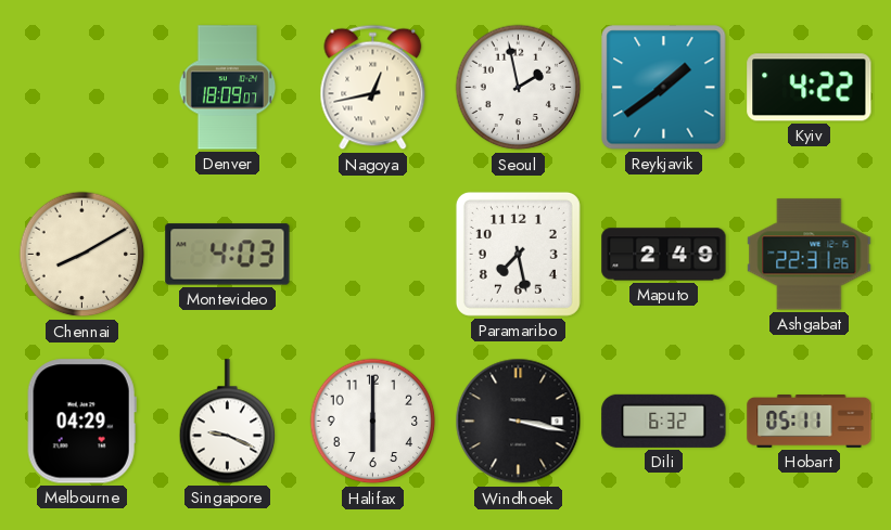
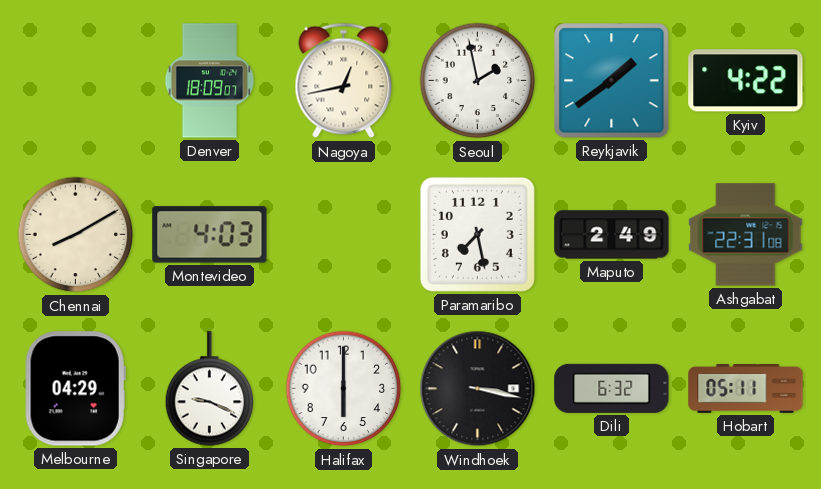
Ashgabat: 22:31:26 -> 22:31:08 (746, 235)
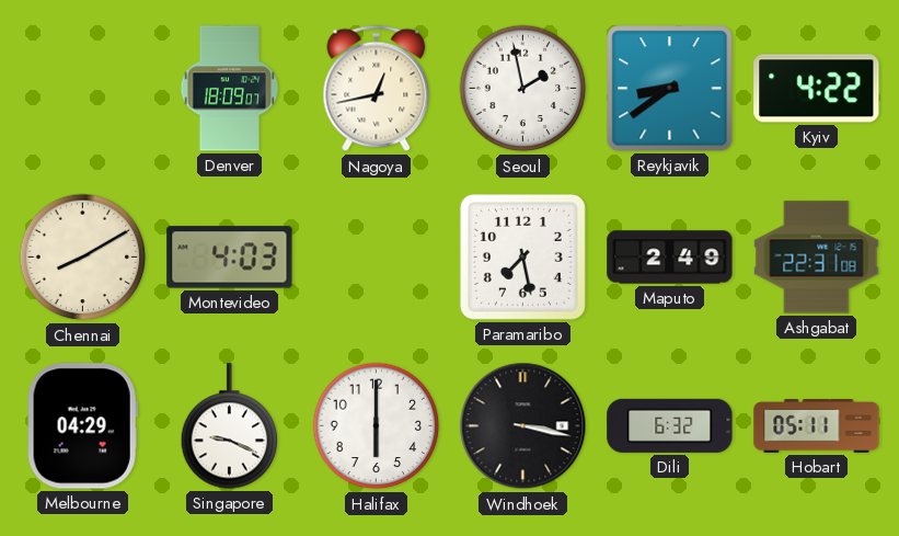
Reykjavik: 1:39 -> 8:39 (670, 89)
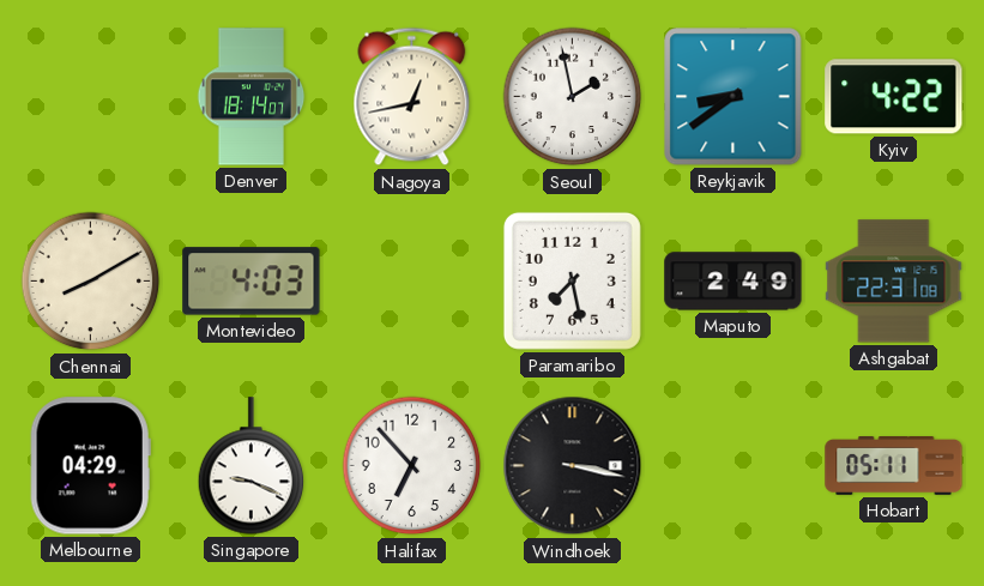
Denver: 18:09 -> 18:14 (252, 97)
Halifax: 6:00 -> 6:53 (412, 466)
Dili: 6:32 -> none (670, 425)
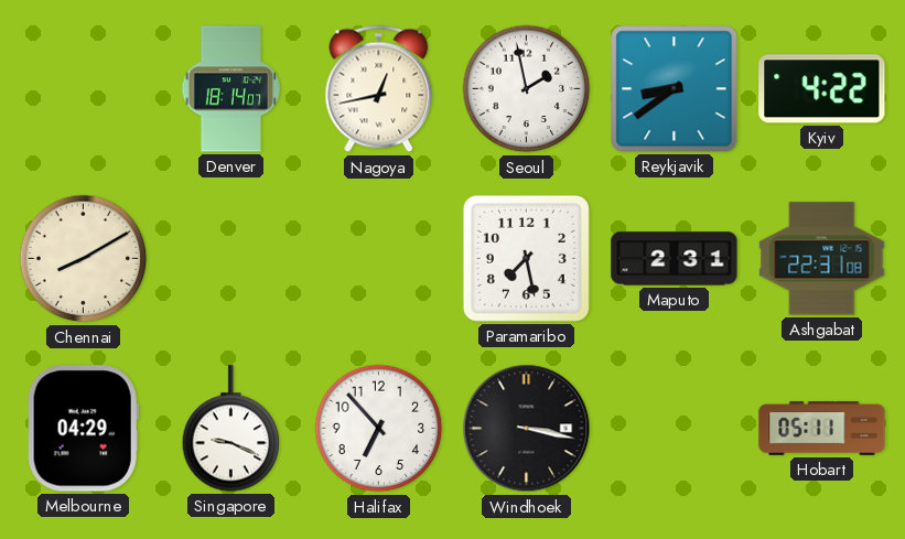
Montevideo: 4:03 -> none (252, 282)
Maputo: 2:49 -> 2:31 (675, 259)
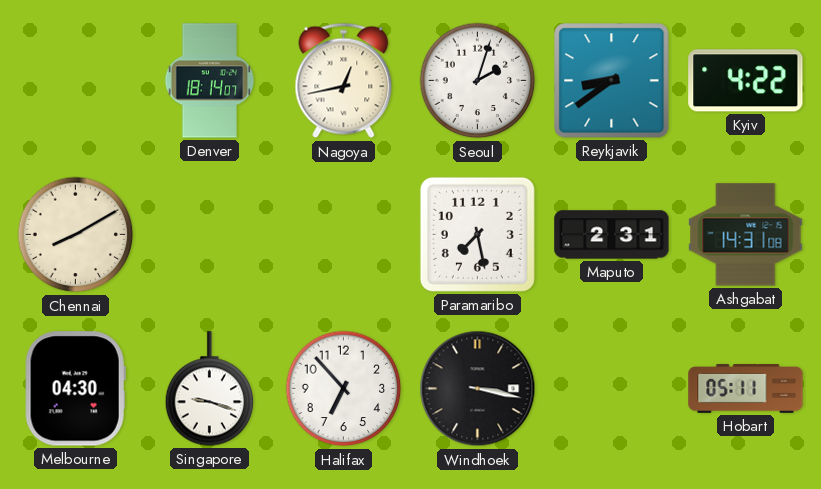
Seoul: 1:58 -> 2:03 (478, 81)
Ashgabat: 22:31 -> 14:31 (746, 235)
Melbourne: 04:29 -> 04:30 (75, 389)
Singapore: 9:19 -> 9:18 (210, 389)
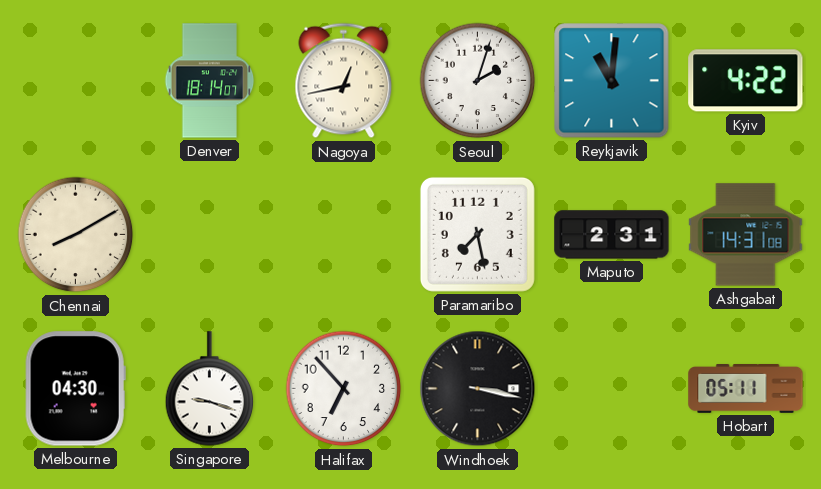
Reykjavik: 8:39 -> 11:01 (612, 81)
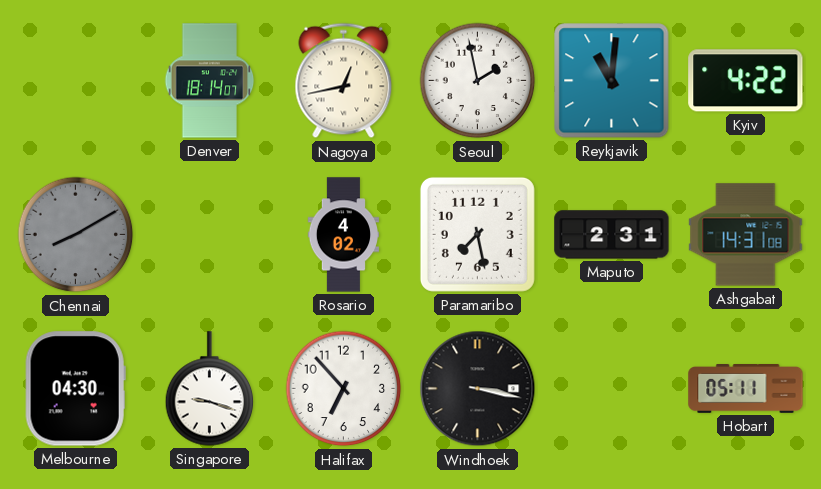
Seoul: 2:03 -> 1:58 (478, 81)
Chennai dial: cream -> grey (76, 235)
Rosario: none -> 4:02 (344, 235)
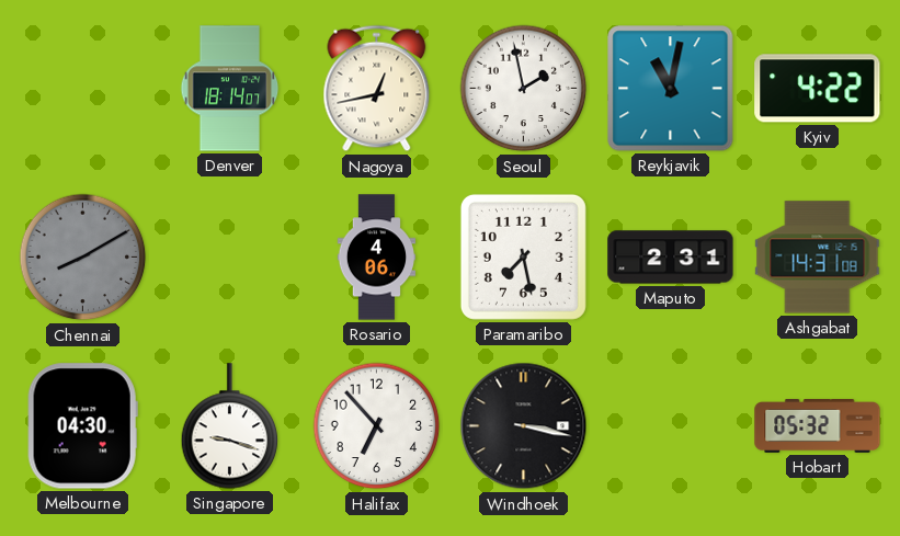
Reykjavik: 11:01 -> 11:02 (671, 89)
Rosario: 4:02 -> 4:06 (377, 258)
Hobart: 05:11 -> 05:32 (818, 426)
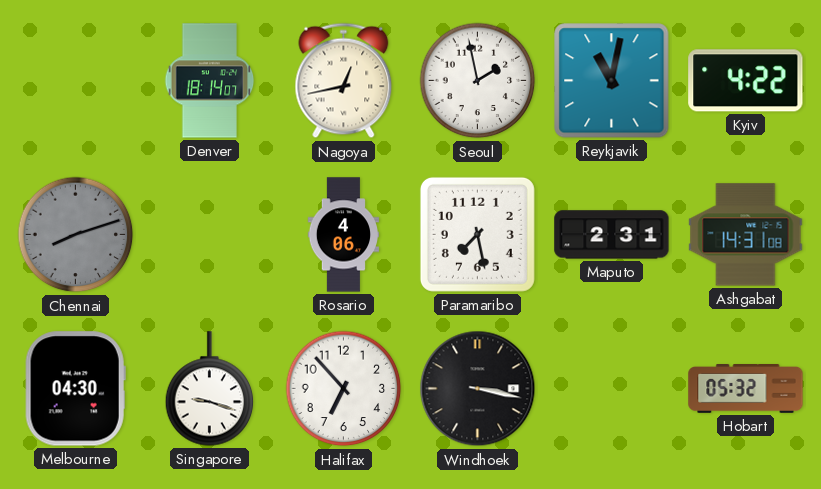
Chennai: 8:10 -> 8:12 (76, 235)
